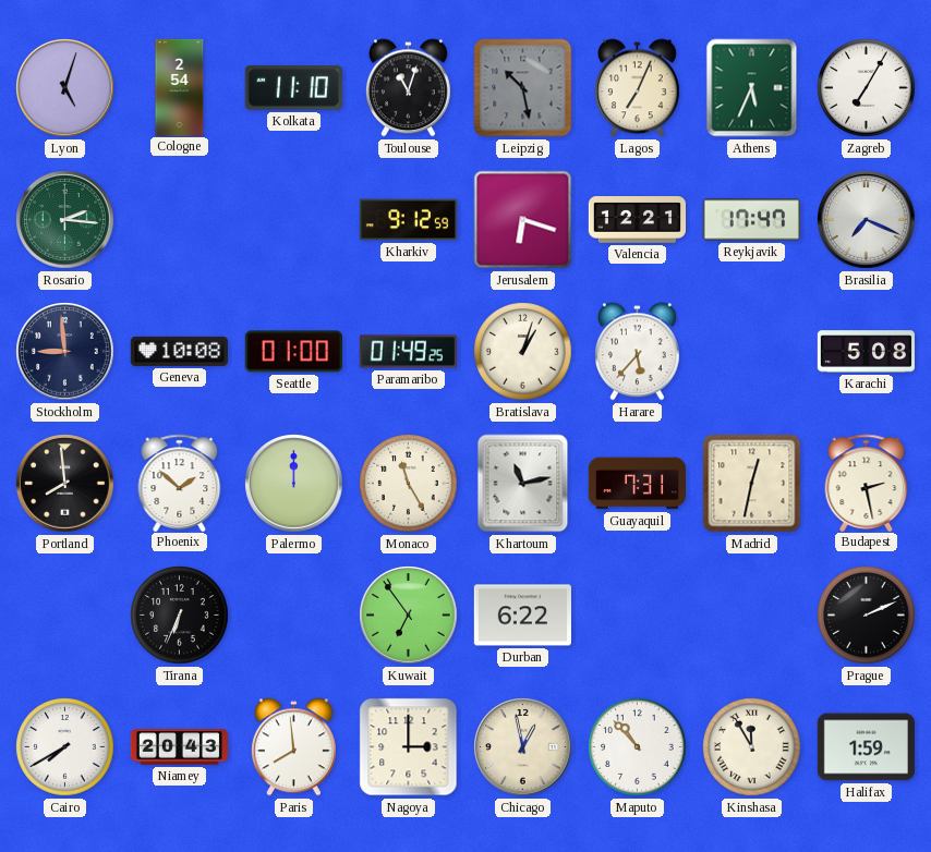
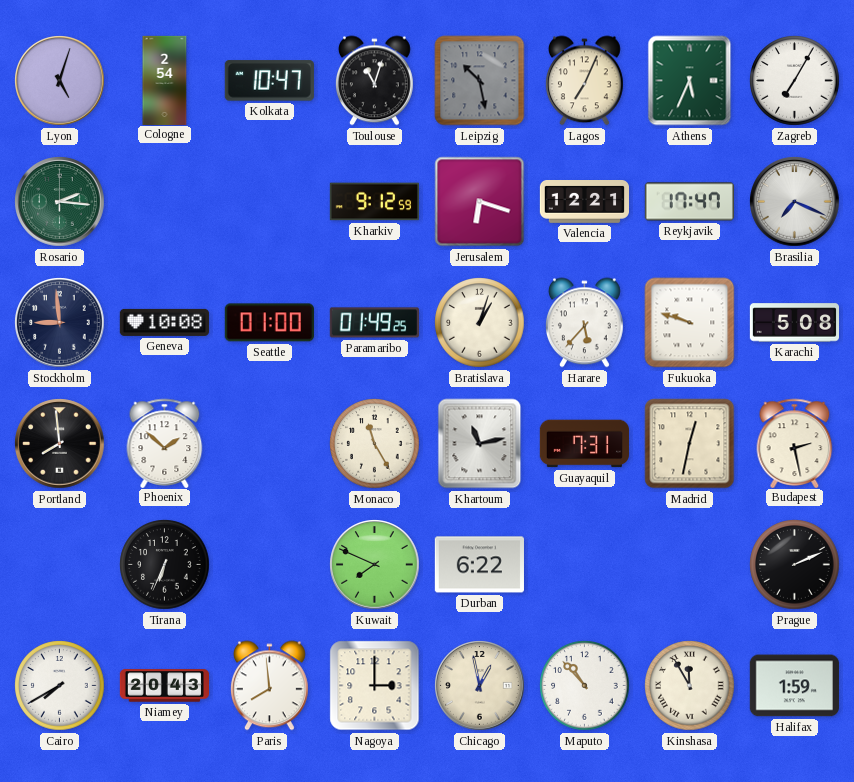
Kolkata: 11:10 -> 10:47 (269, 81)
Fukuoka: none -> 9:48 (690, 323)
Palermo: 12:00 -> none (294, 484)
Kuwait: 6:54 -> 7:49 (375, 565)
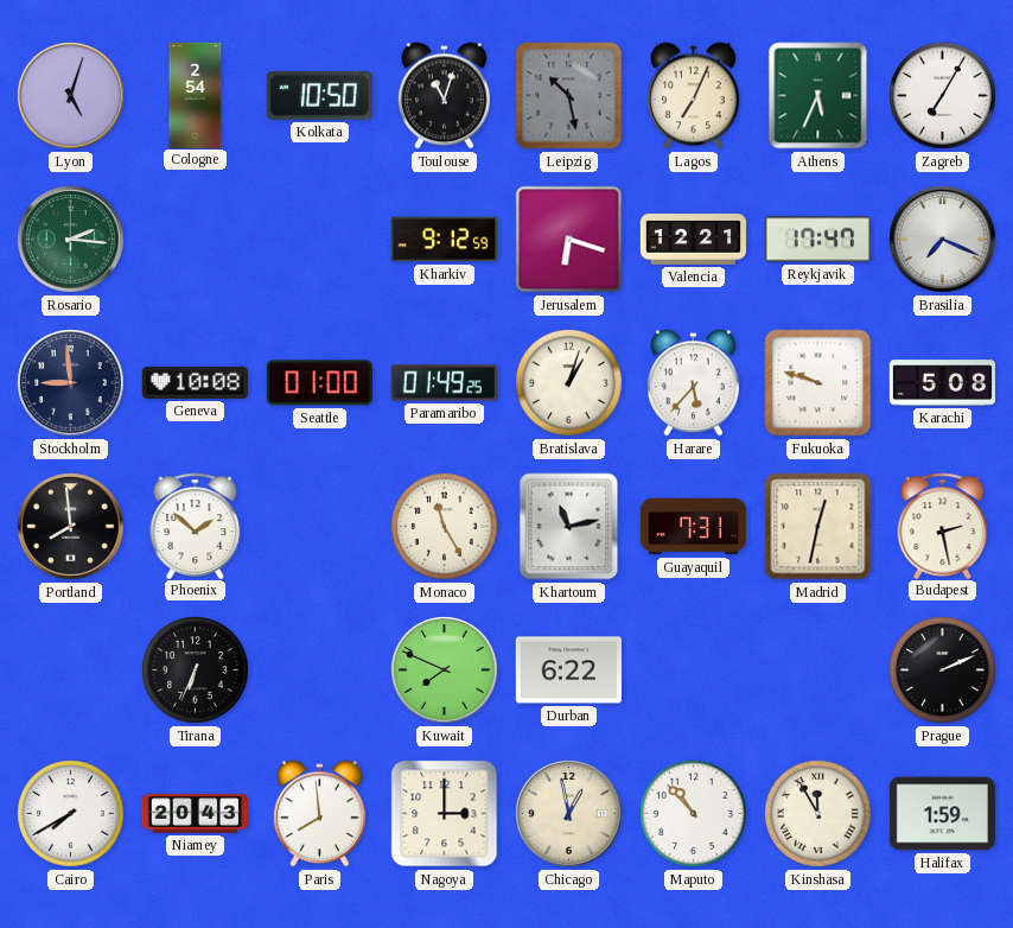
Kolkata: 10:47 -> 10:50 (319, 96)
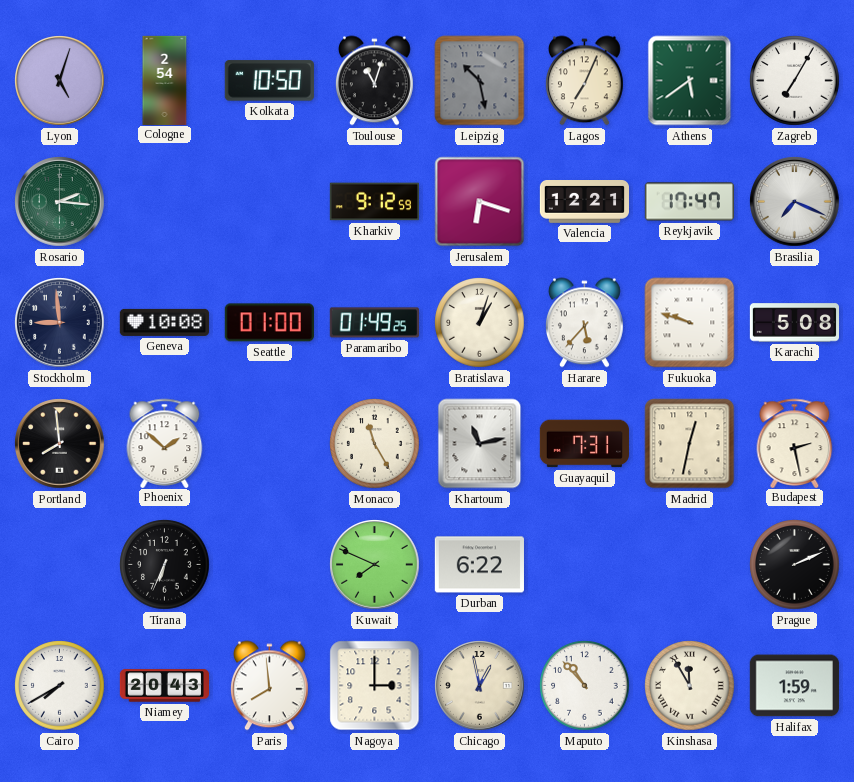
Athens: 5:34 -> 5:39 (690, 81)
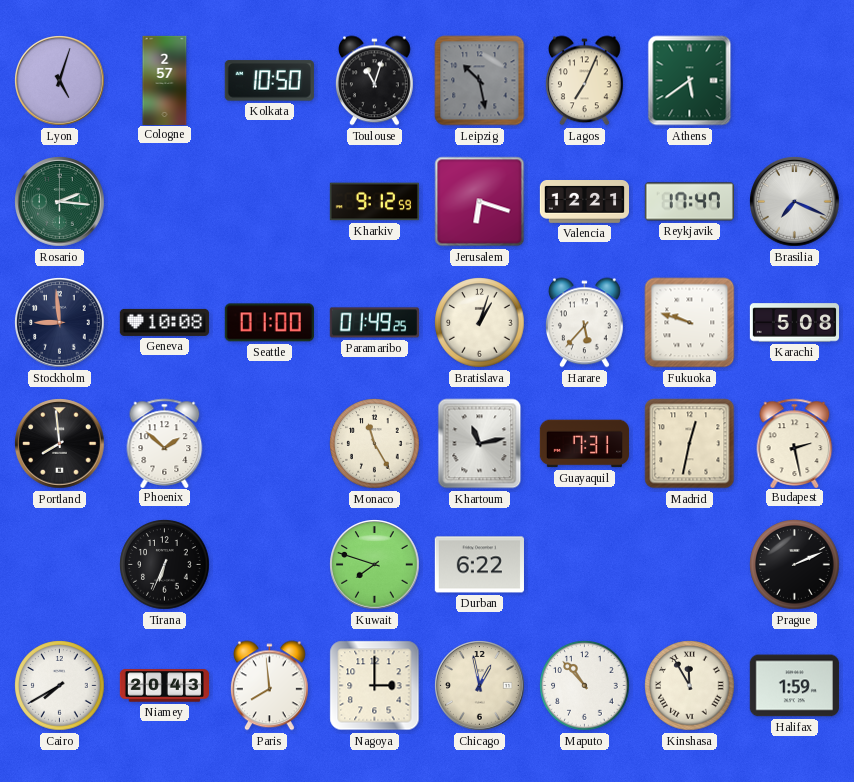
Cologne: 2:54 -> 2:57 (165, 80)
Zagreb: 7:05 -> none (795, 81)
Kuwait: 7:49 -> 7:48 (375, 565)
